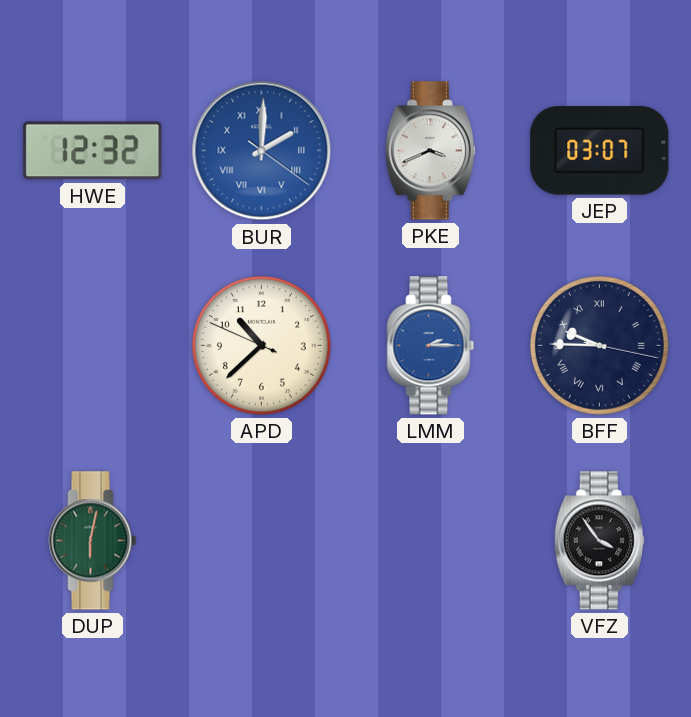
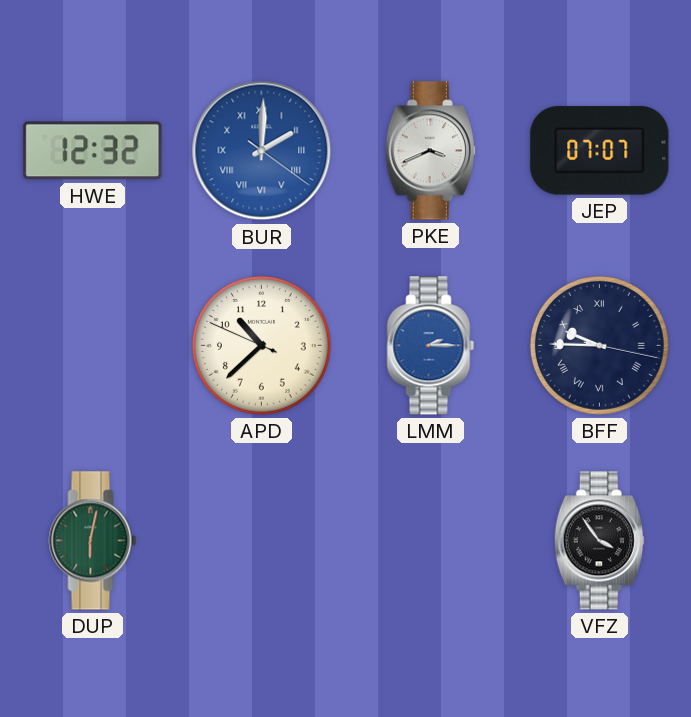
JEP: 03:07 -> 07:07 (600, 151)
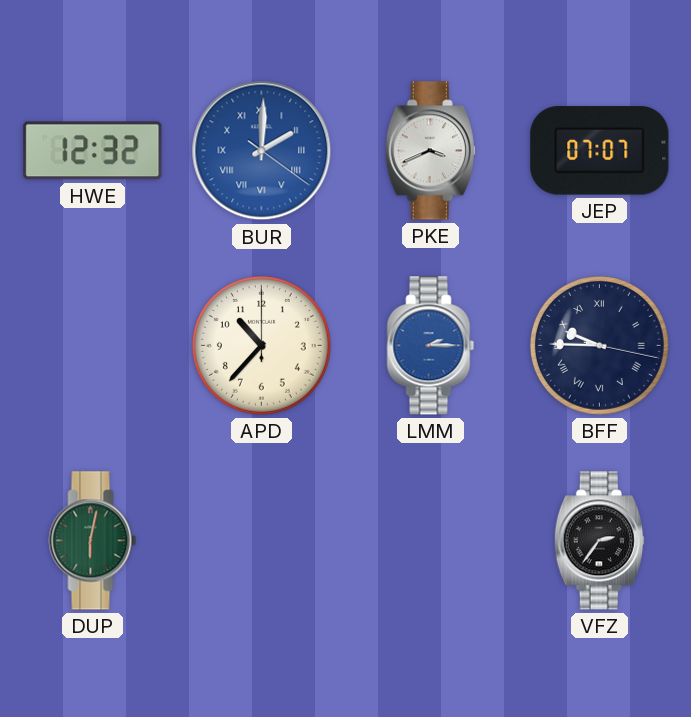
APD: 10:37:49 -> 10:37:00 (261, 345)
VFZ: 3:54 -> 2:36 (599, 541)
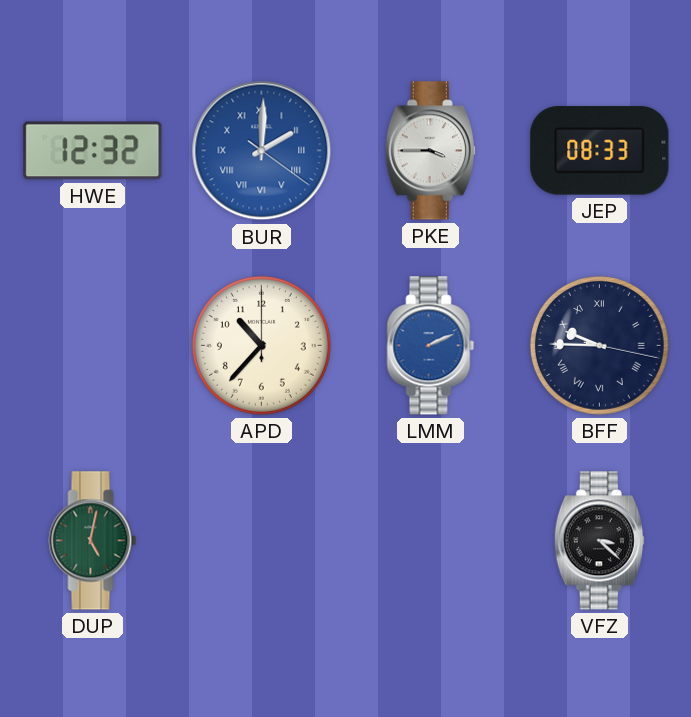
PKE: 3:41 -> 3:45 (430, 151)
JEP: 07:07 -> 08:33 (600, 151)
LMM: 2:15 -> 2:11 (431, 346)
DUP: 6:02 -> 5:02 (93, 541)
VFZ: 2:36 -> 3:22 (599, 541)
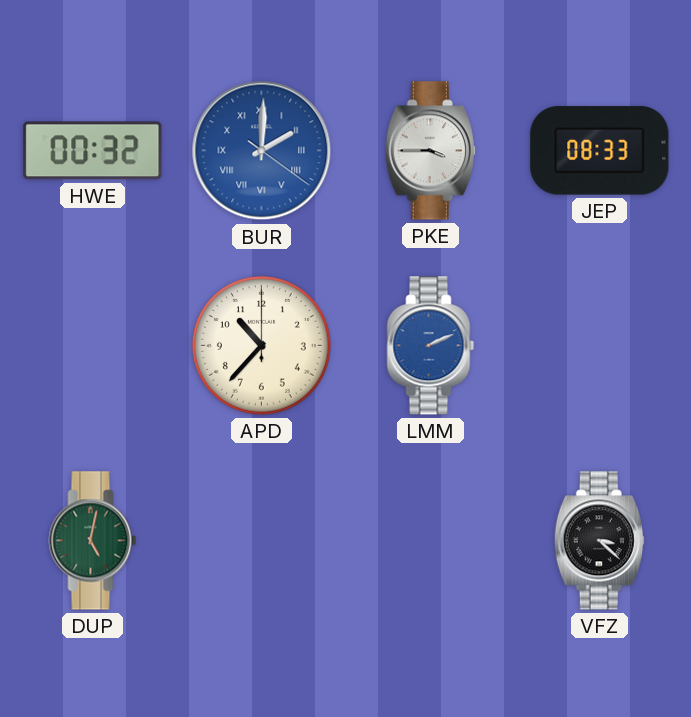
HWE: 12:32 -> 00:32 (93, 151)
BFF: 9:45 -> none (599, 345)
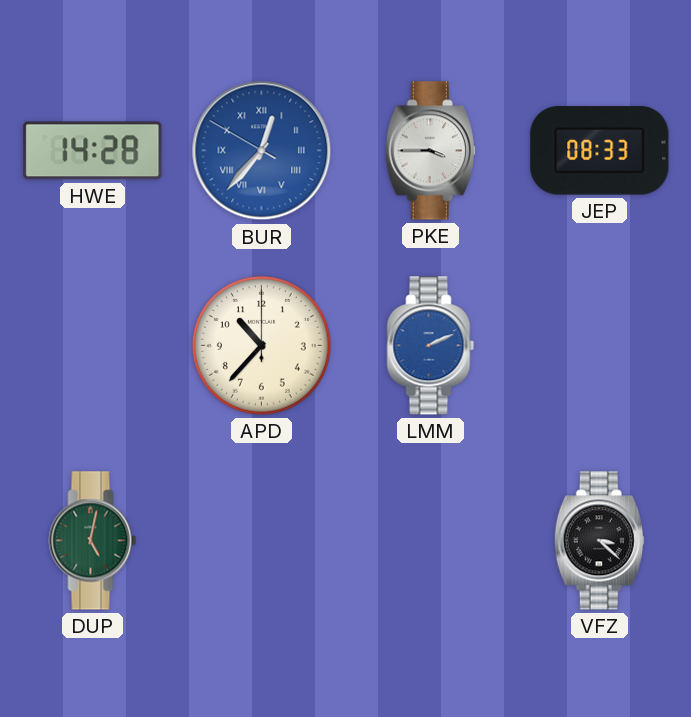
HWE: 00:32 -> 14:28 (93, 151)
BUR: 2:00 -> 12:36 (262, 151)
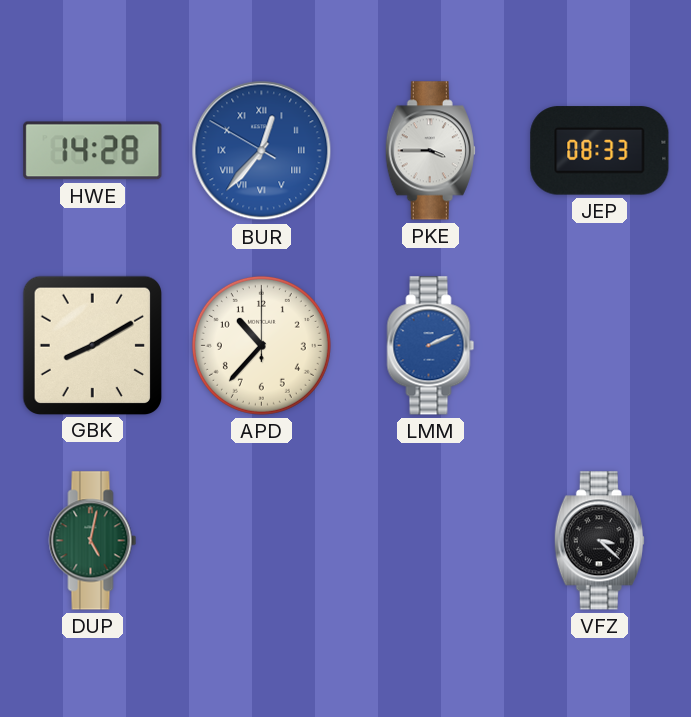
GBK: none -> 8:10 (92, 345)
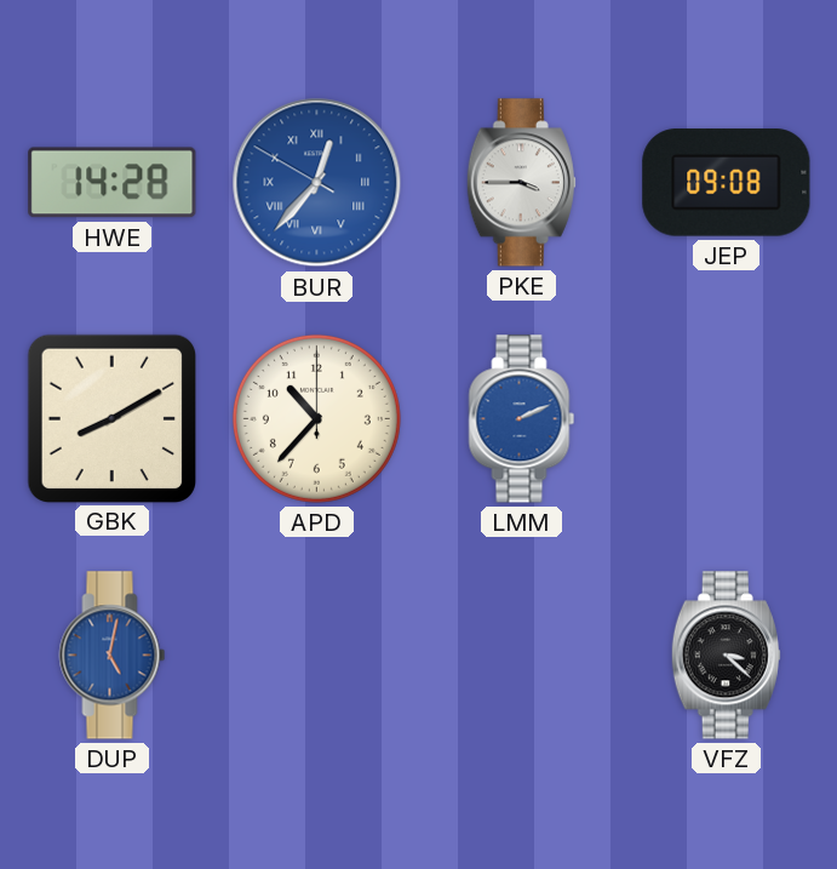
JEP: 08:33 -> 09:08 (727, 183)
DUP dial: green -> blue (113, 656)
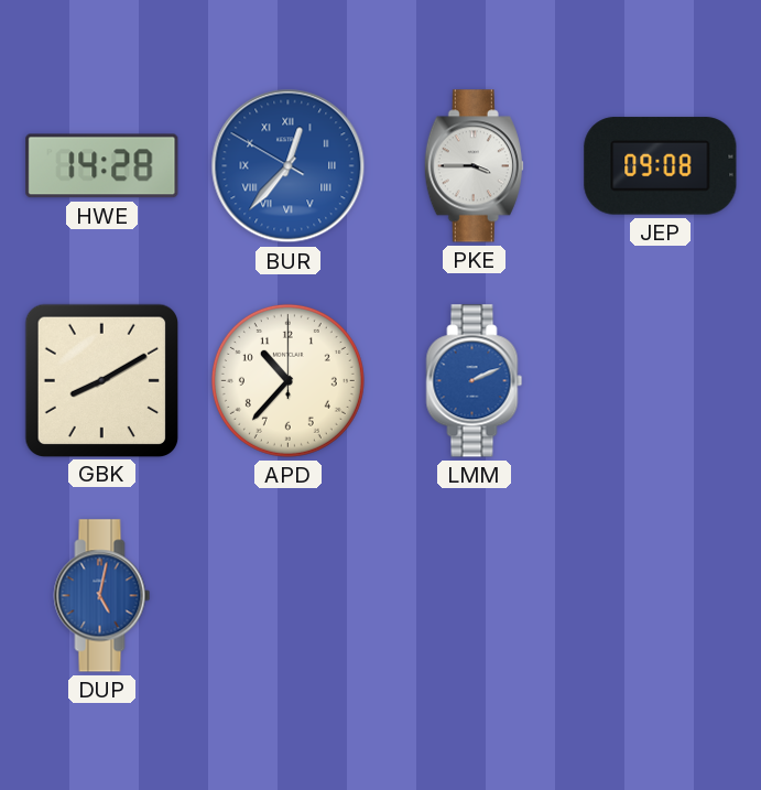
VFZ: 3:22 -> none (726, 656)
